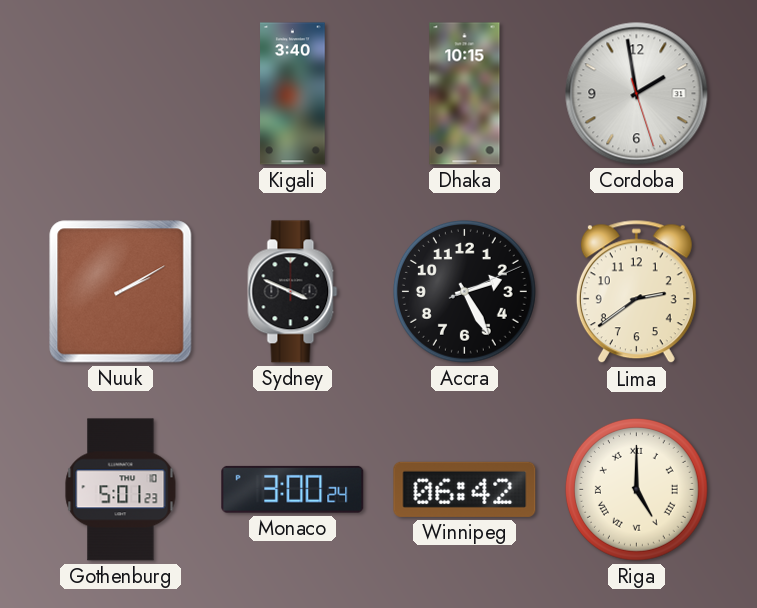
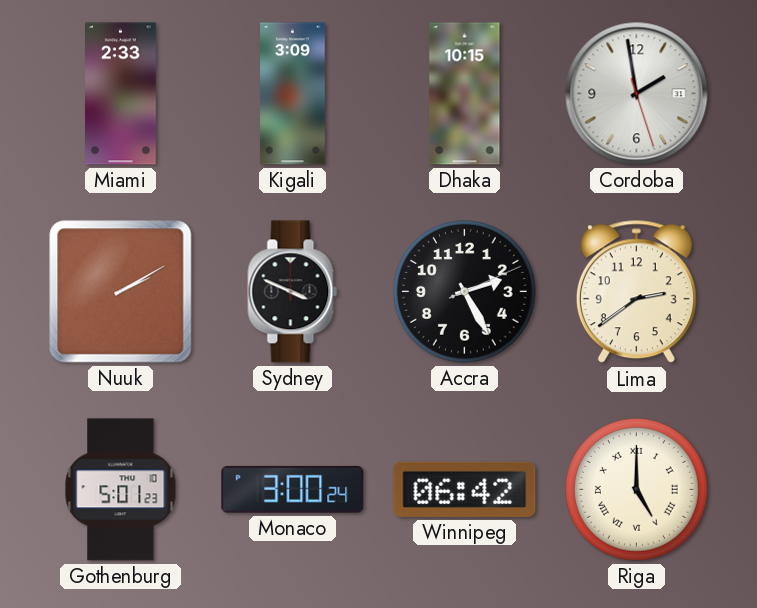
Miami: none -> 2:33 (121, 94)
Kigali: 3:40 -> 3:09 (293, 94)
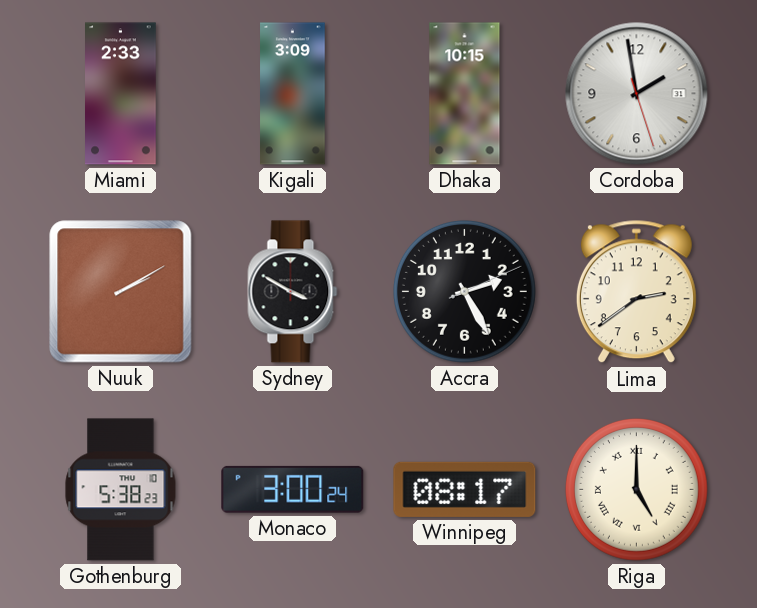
Sydney: 3:49 -> 3:50 (293, 292)
Gothenburg: 5:01 -> 5:38 (121, 490)
Winnipeg: 06:42 -> 08:17 (465, 489)
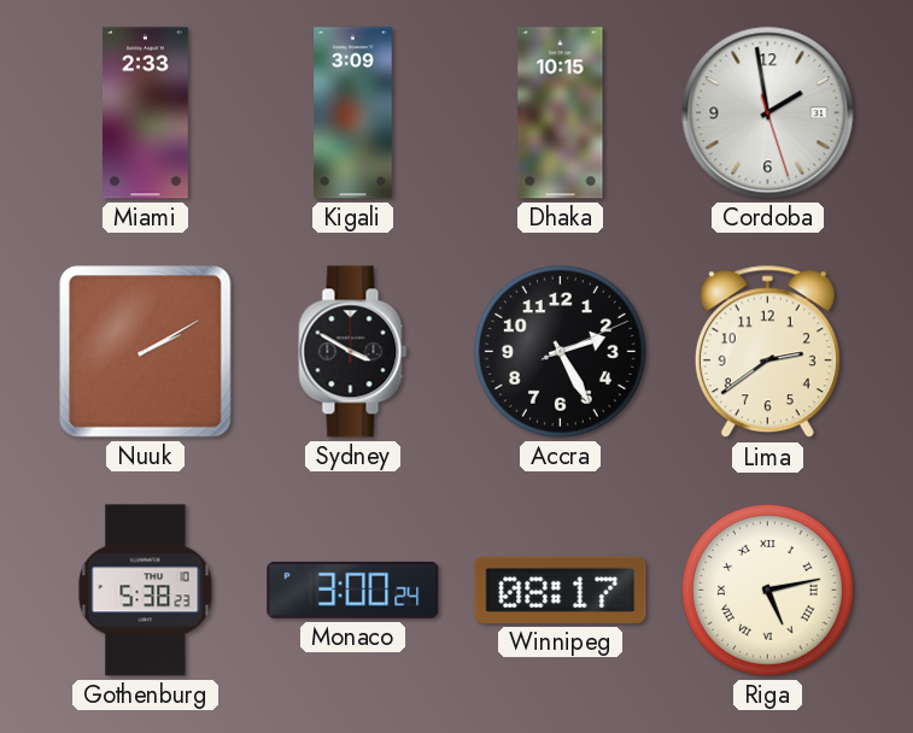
Riga: 5:00 -> 5:13 (767, 590)
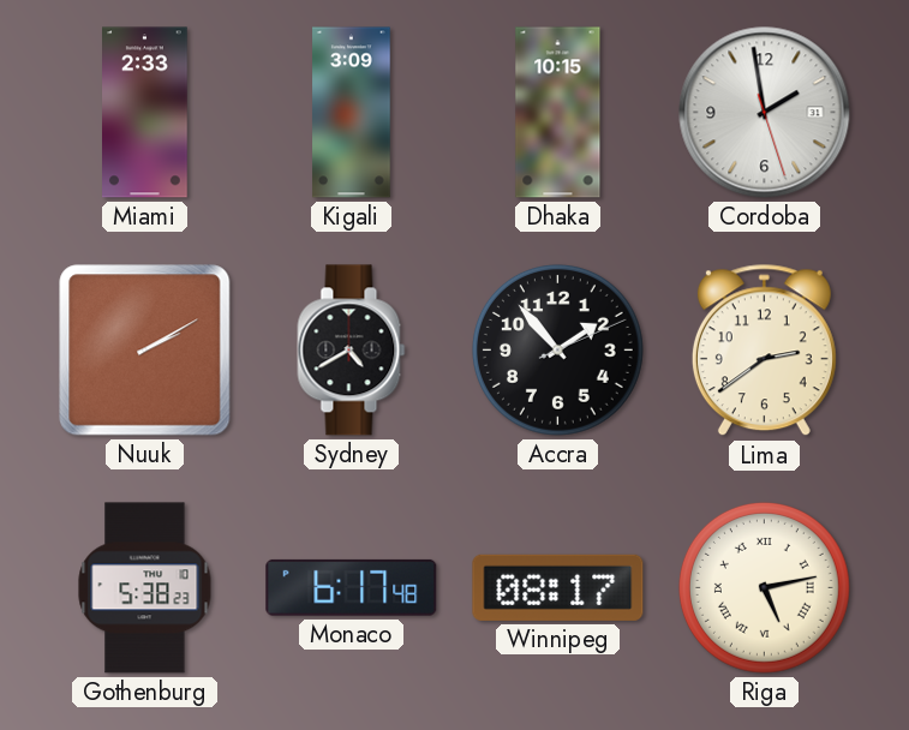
Sydney: 3:50 -> 4:40 (352, 351)
Accra: 2:25 -> 1:53 (557, 349)
Monaco: 3:00 -> 6:17 (352, 587)
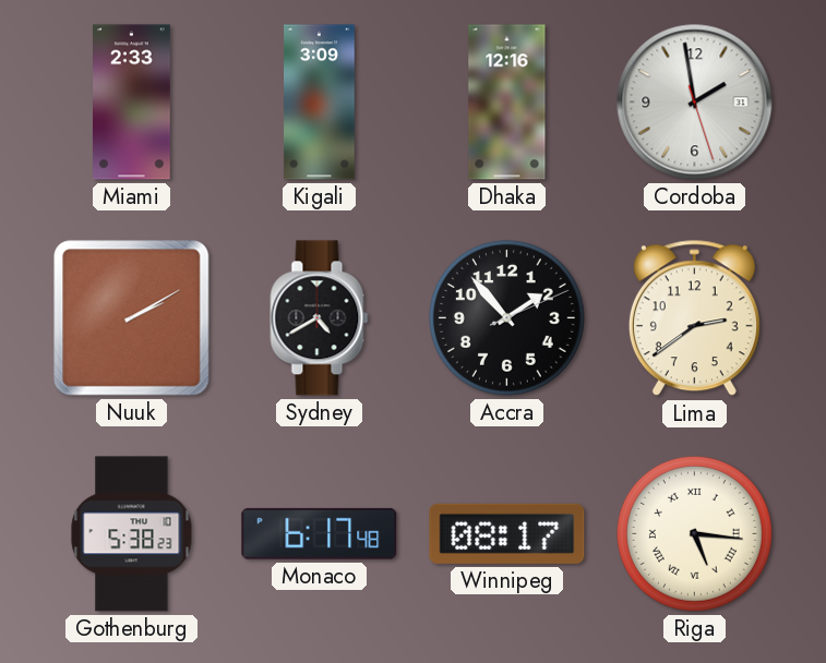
Dhaka: 10:15 -> 12:16 (507, 103)
Riga: 5:13 -> 5:16 (694, 533)
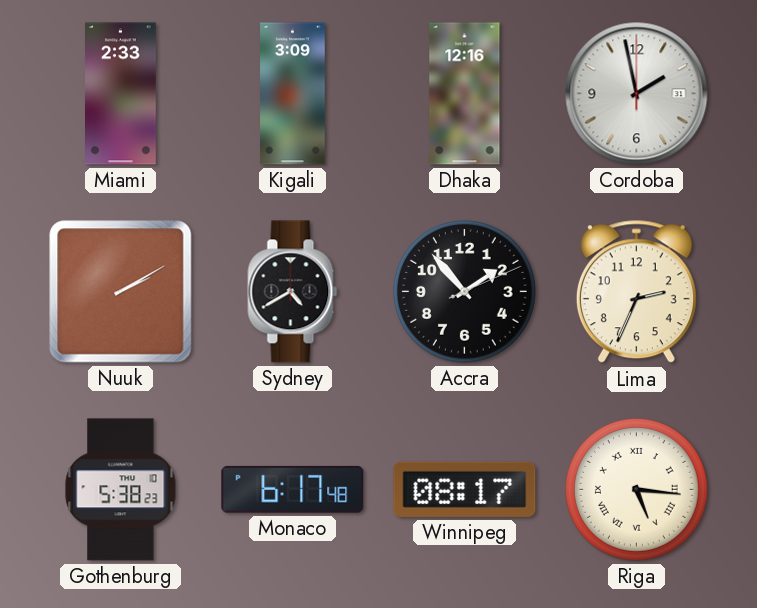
Cordoba: 1:58:27 -> 1:58:00 (637, 94)
Lima: 2:39 -> 2:34 (636, 292)
